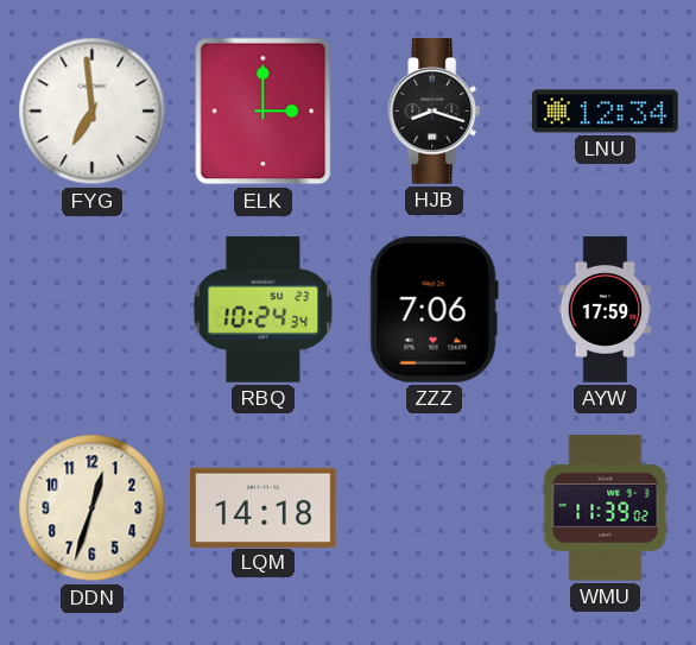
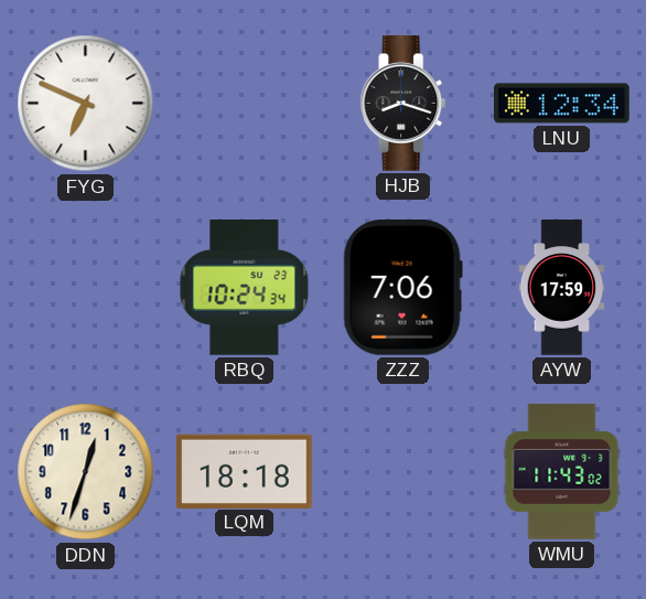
FYG: 6:59 -> 6:49 (86, 104)
ELK: 3:00 -> none (264, 112)
LQM: 14:18 -> 18:18 (245, 471)
WMU: 11:39 -> 11:43 (562, 472)
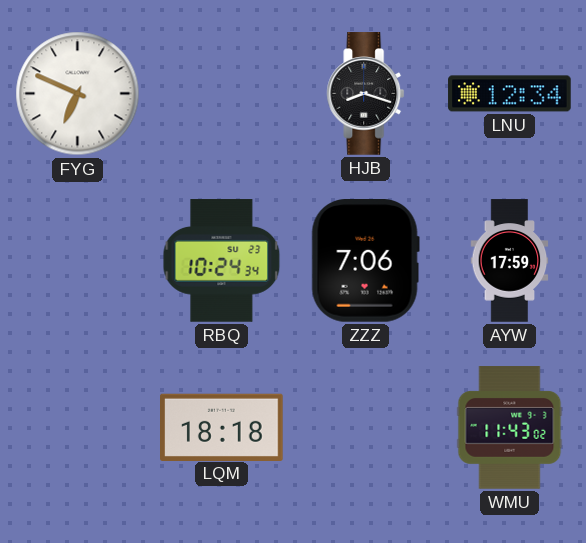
DDN: 12:33 -> none (86, 472)
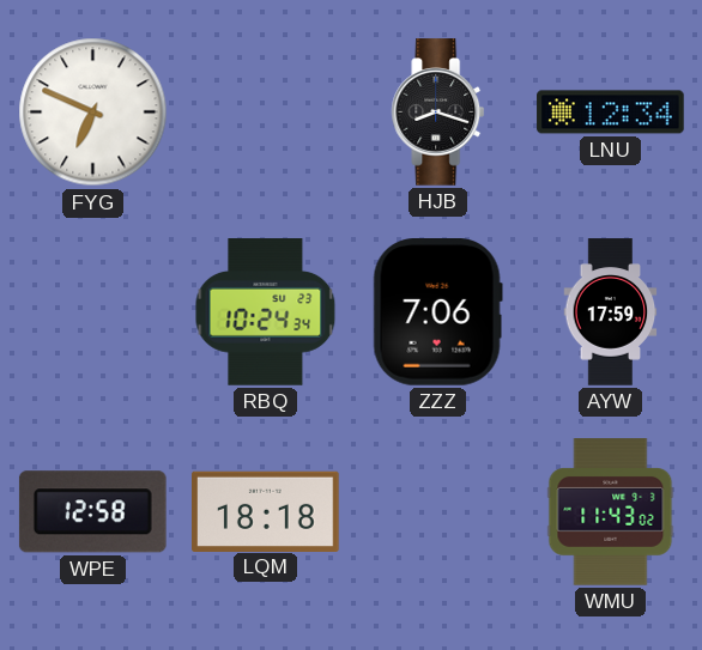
WPE: none -> 12:58 (92, 512)
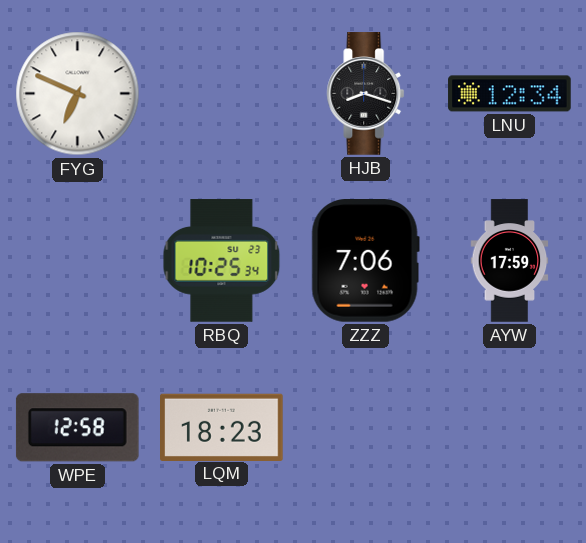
RBQ: 10:24 -> 10:25 (222, 261)
LQM: 18:18 -> 18:23 (222, 427)
WMU: 11:43 -> none (611, 512)
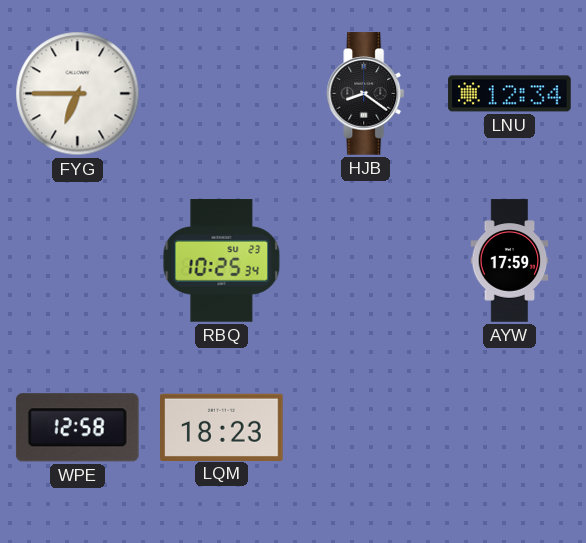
FYG: 6:49 -> 6:45 (78, 94)
HJB: 8:18 -> 8:21 (366, 94)
ZZZ: 7:06 -> none (365, 261)
